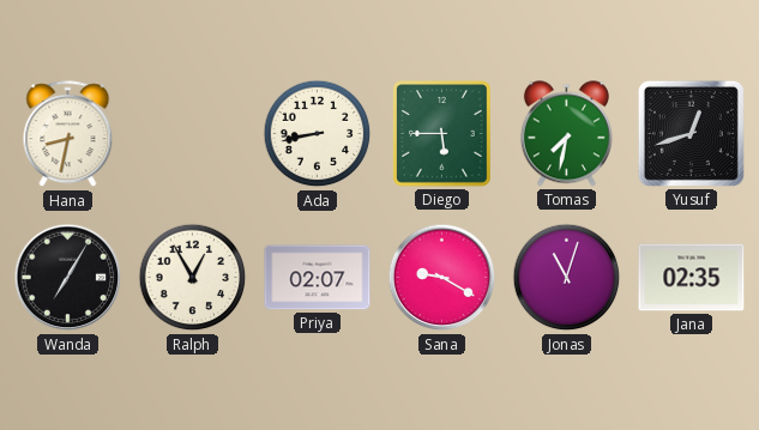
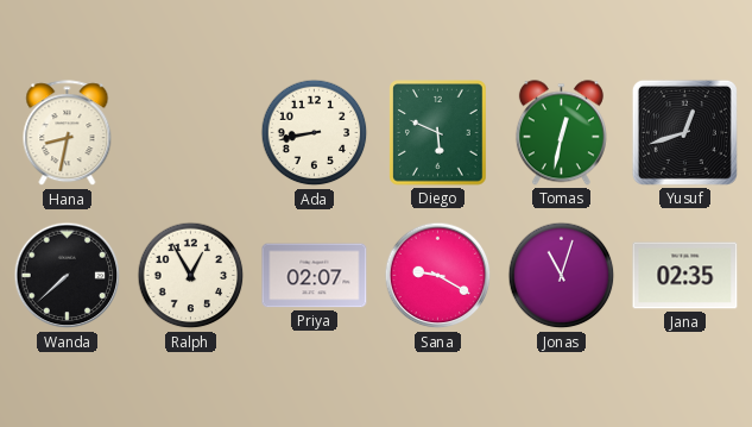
Diego: 5:45 -> 5:49 (438, 133)
Tomas: 7:32 -> 12:32 (561, 133)
Wanda: 7:05 -> 7:38 (68, 276)
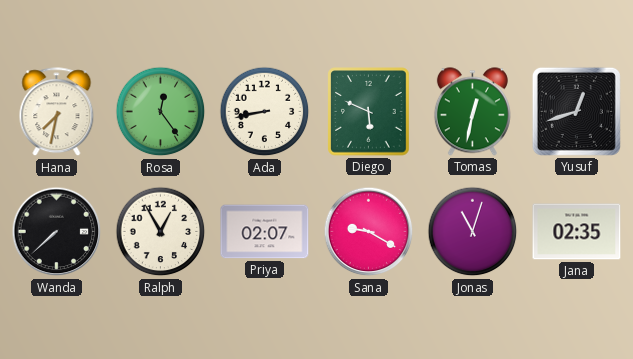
Hana: 8:32 -> 7:32 (57, 112)
Rosa: none -> 12:24 (161, 112)
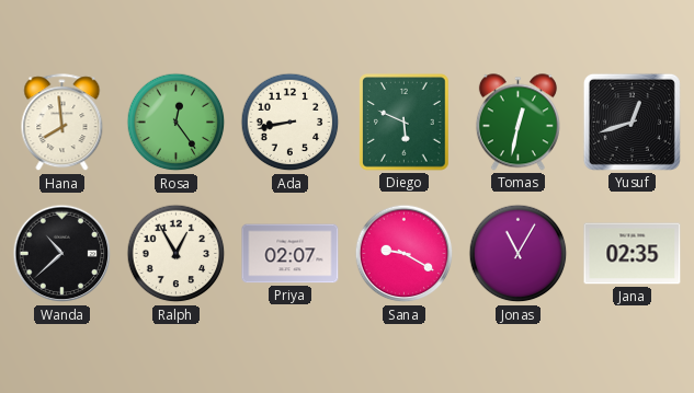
Hana: 7:32 -> 7:59 (62, 123)
Wanda: 7:38 -> 10:38 (62, 254)
Jonas: 11:03 -> 11:05 (519, 254)
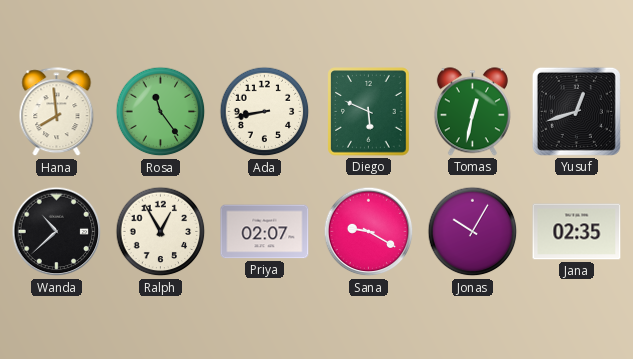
Rosa: 12:24 -> 11:24 (161, 112)
Jonas: 11:05 -> 10:05 (473, 232)
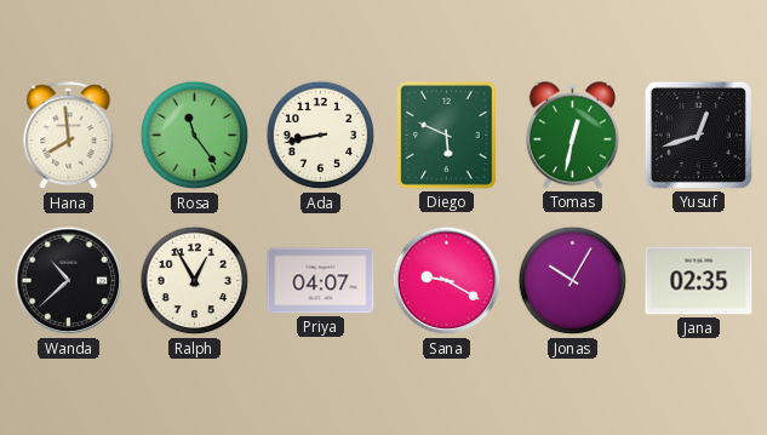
Priya: 02:07 -> 04:07 (321, 281)
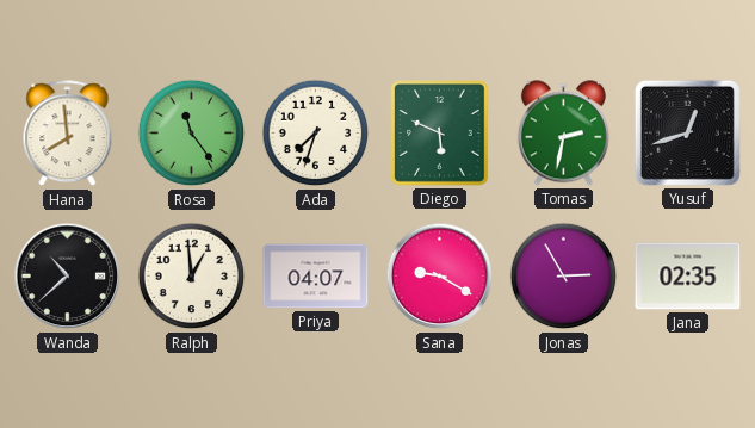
Ada: 8:43 -> 7:33 (316, 134)
Tomas: 12:32 -> 2:32 (563, 134)
Ralph: 12:55 -> 12:59 (192, 277)
Jonas: 10:05 -> 2:55 (564, 277)
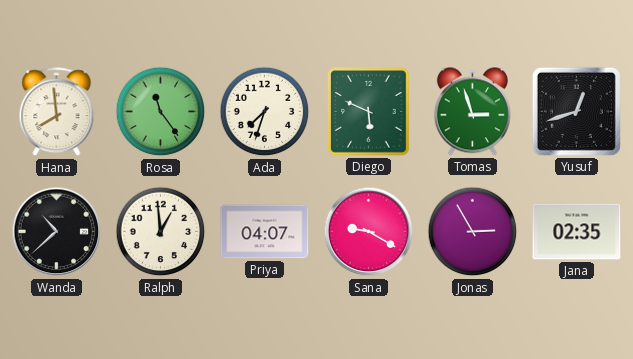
Tomas: 2:32 -> 2:57 (472, 112)
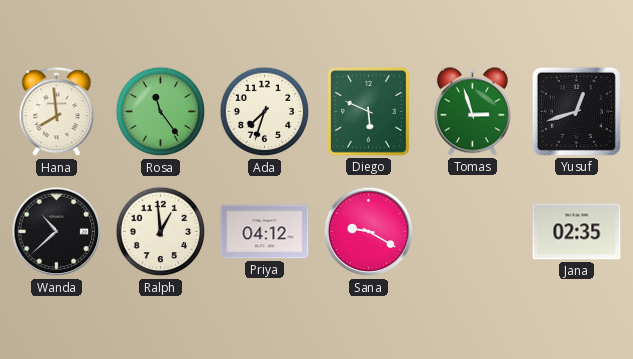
Priya: 04:07 -> 04:12 (265, 232)
Jonas: 2:55 -> none (473, 232)
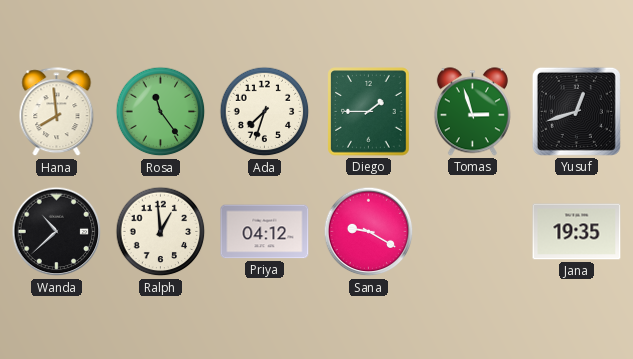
Diego: 5:49 -> 1:45 (369, 112)
Jana: 02:35 -> 19:35 (577, 232)
